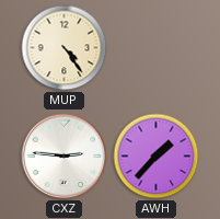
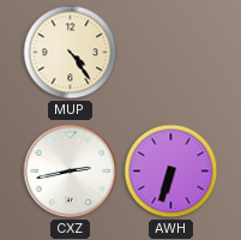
CXZ: 2:46 -> 2:43 (71, 172)
AWH: 1:37 -> 6:33 (171, 172)
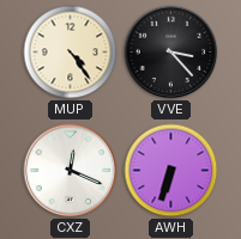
VVE: none -> 3:23 (171, 53)
CXZ: 2:43 -> 12:19 (71, 171)
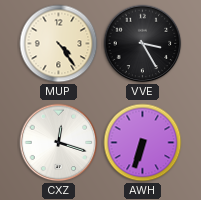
VVE: 3:23 -> 3:25 (143, 44)
CXZ: 12:19 -> 12:18 (59, 143)
